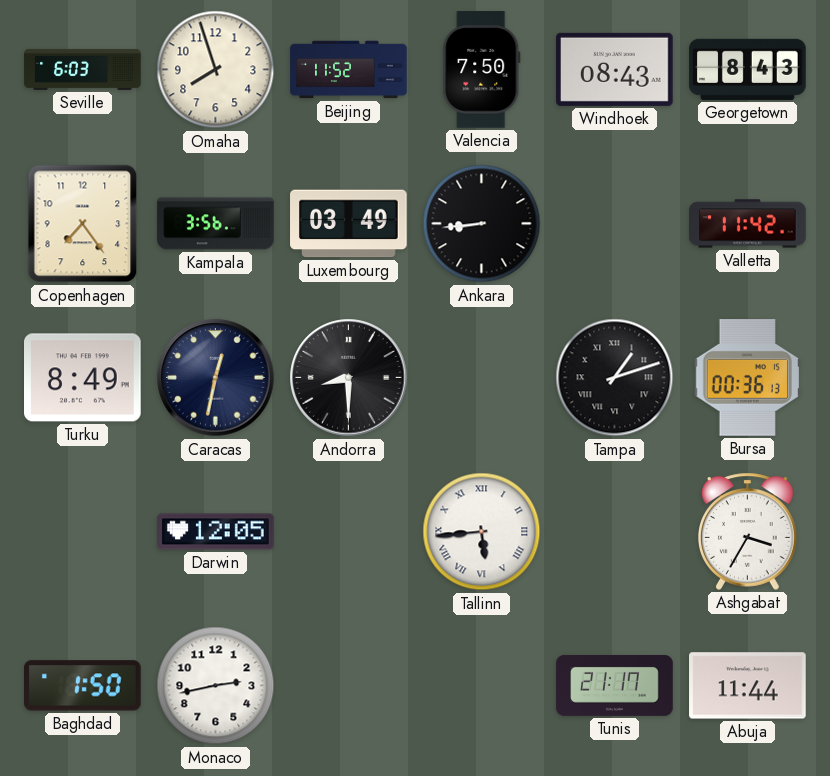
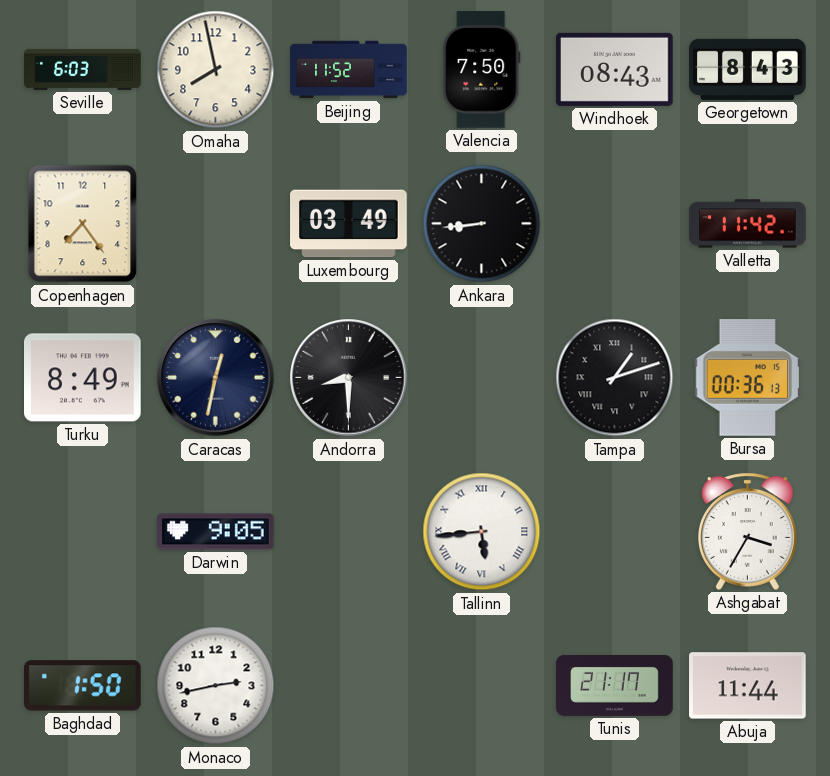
Omaha: 7:57 -> 7:58 (216, 70)
Kampala: 3:56 -> none (216, 224)
Darwin: 12:05 -> 9:05 (216, 532)
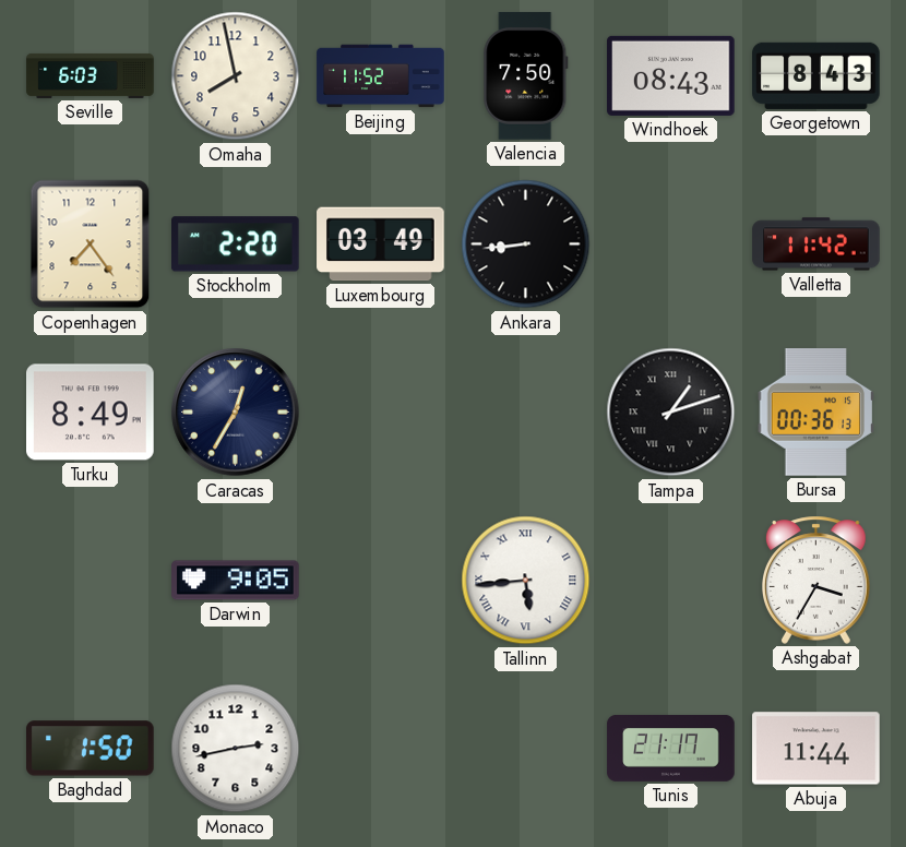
Stockholm: none -> 2:20 (236, 244)
Caracas: 12:32 -> 12:35 (236, 413)
Andorra: 8:30 -> none (349, 378)
